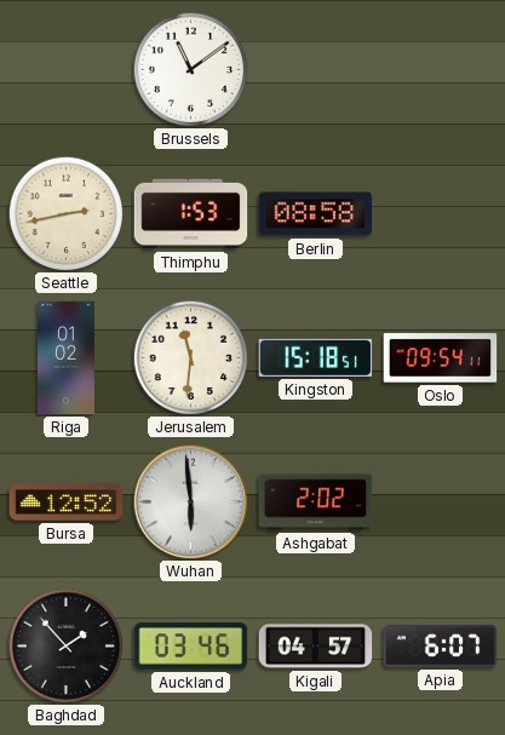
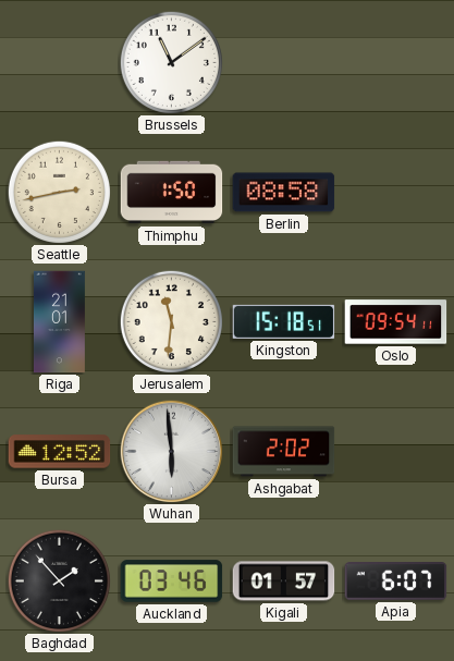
Thimphu: 1:53 -> 1:50 (172, 193)
Riga: 01:02 -> 21:01 (59, 322)
Kigali: 04:57 -> 01:57 (284, 582)
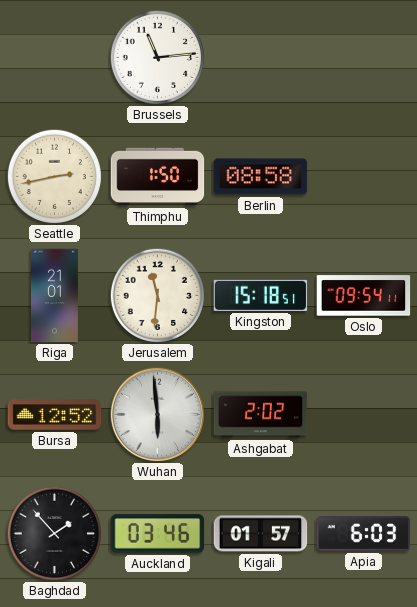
Brussels: 11:09 -> 11:14 (157, 57)
Apia: 6:07 -> 6:03 (364, 534)
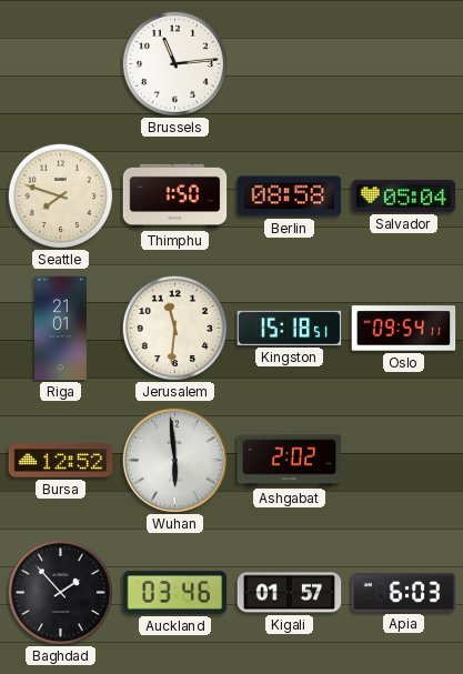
Seattle: 2:43 -> 7:48 (60, 195)
Salvador: none -> 05:04 (404, 195)
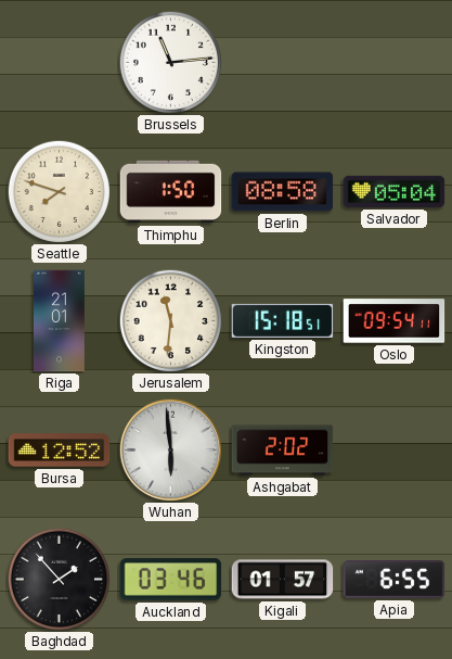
Apia: 6:03 -> 6:55 (395, 580)
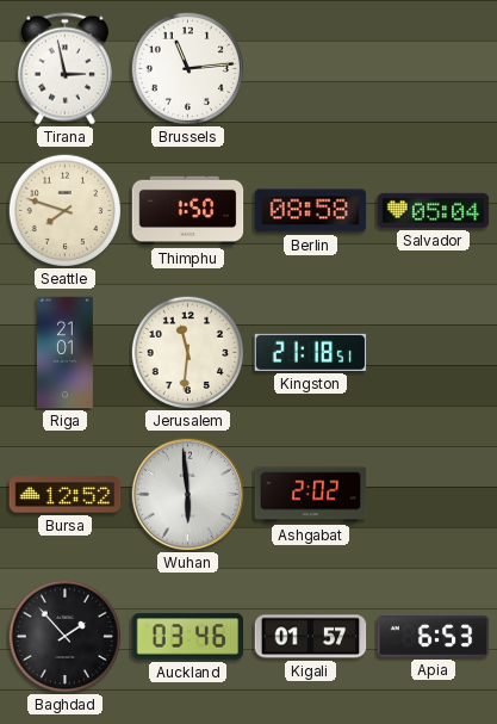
Tirana: none -> 2:58 (64, 69)
Kingston: 15:18 -> 21:18 (311, 352)
Oslo: 09:54 -> none (395, 321)
Apia: 6:55 -> 6:53 (434, 637)
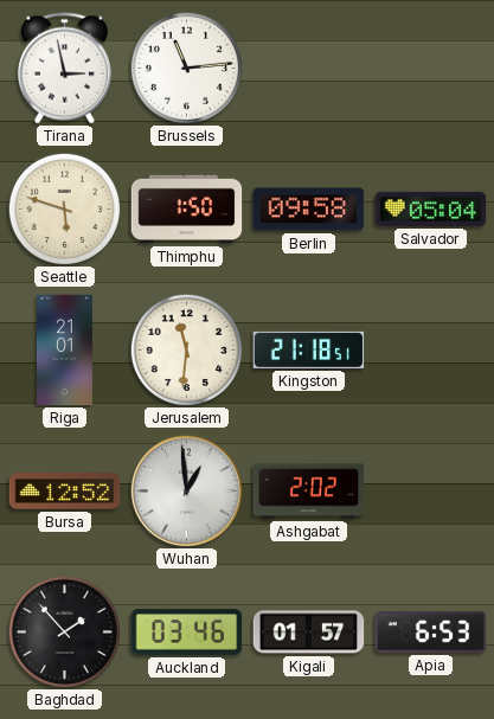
Seattle: 7:48 -> 5:48 (64, 208)
Berlin: 08:58 -> 09:58 (309, 210)
Wuhan: 5:59 -> 12:59 (186, 490)
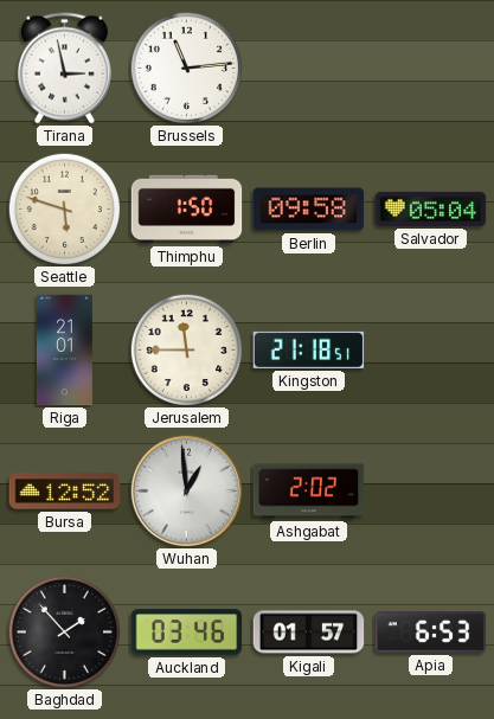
Jerusalem: 11:31 -> 11:45 (186, 349)
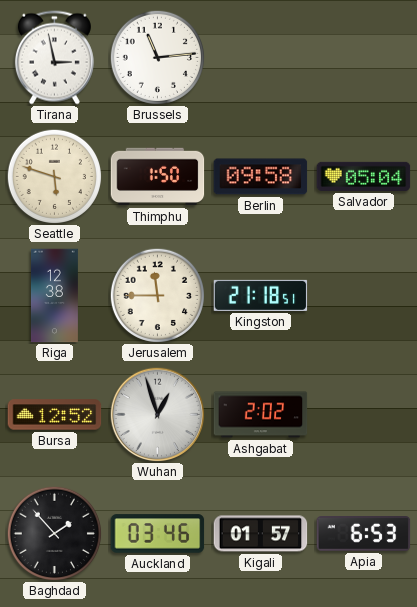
Riga: 21:01 -> 12:38 (54, 296)
Wuhan: 12:59 -> 12:57 (157, 414)
